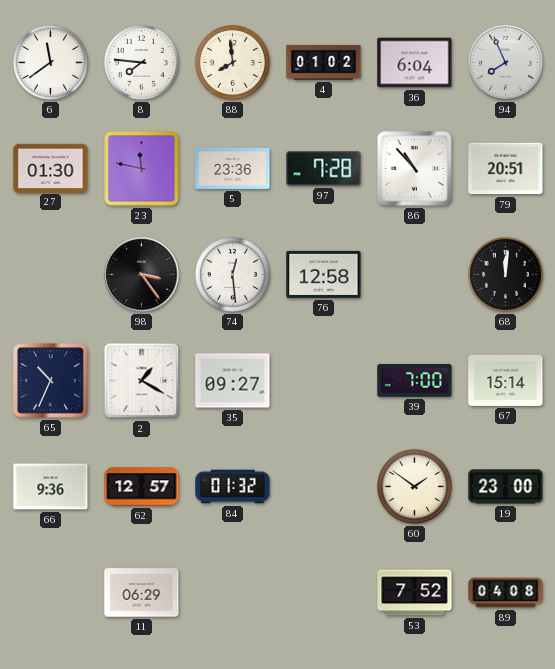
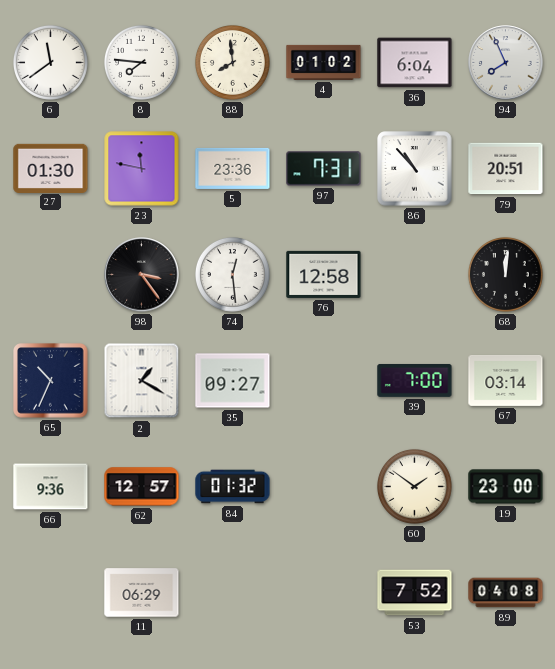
97: 7:28 -> 7:31 (324, 169)
67: 15:14 -> 03:14 (506, 380)
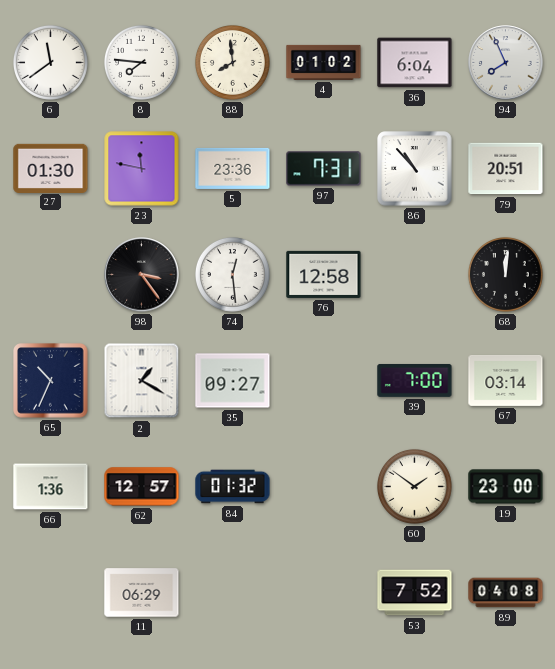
66: 9:36 -> 1:36 (51, 487)
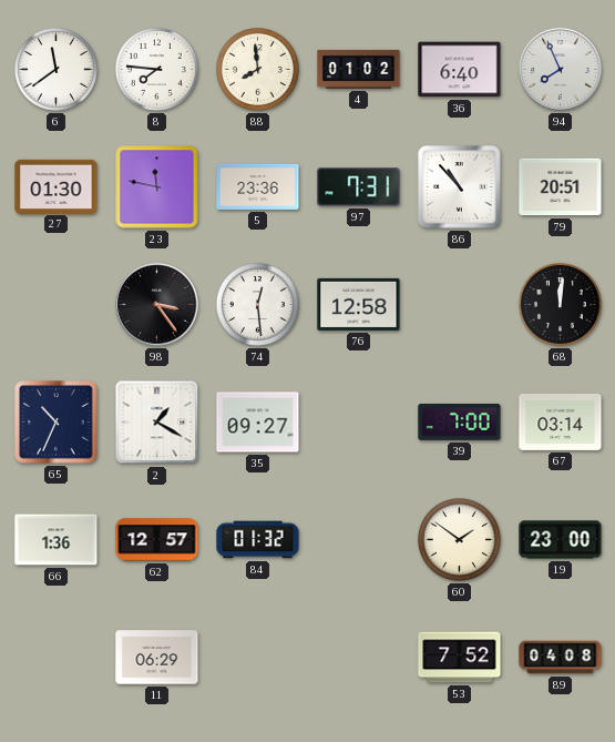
36: 6:04 -> 6:40 (460, 70)
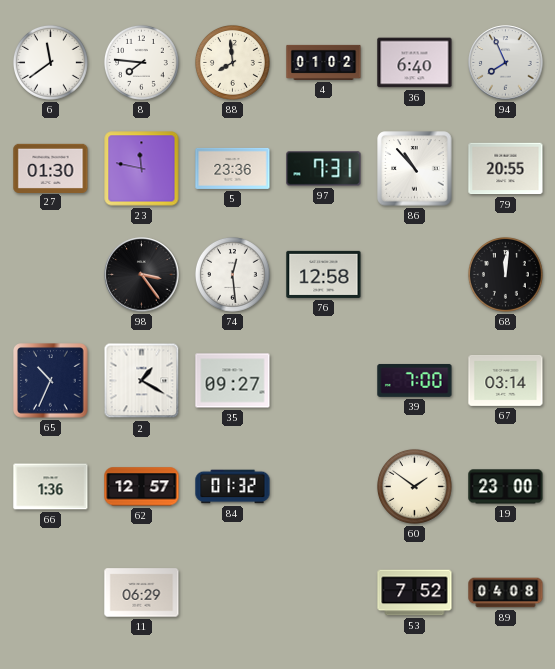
79: 20:51 -> 20:55 (506, 169)
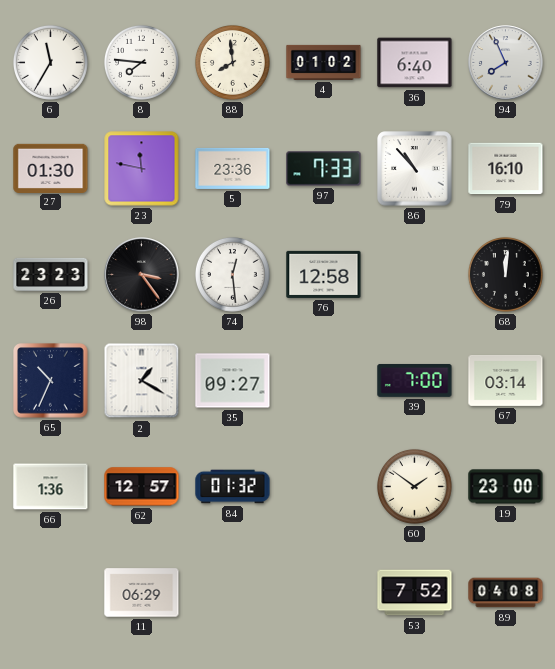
6: 11:39 -> 11:35 (50, 62)
97: 7:31 -> 7:33 (324, 169)
79: 20:55 -> 16:10 (506, 169)
26: none -> 23:23 (51, 274)
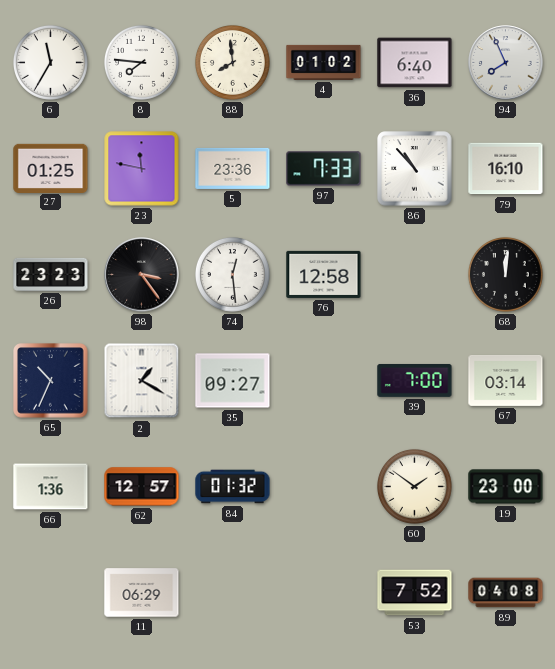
27: 01:30 -> 01:25 (51, 168)
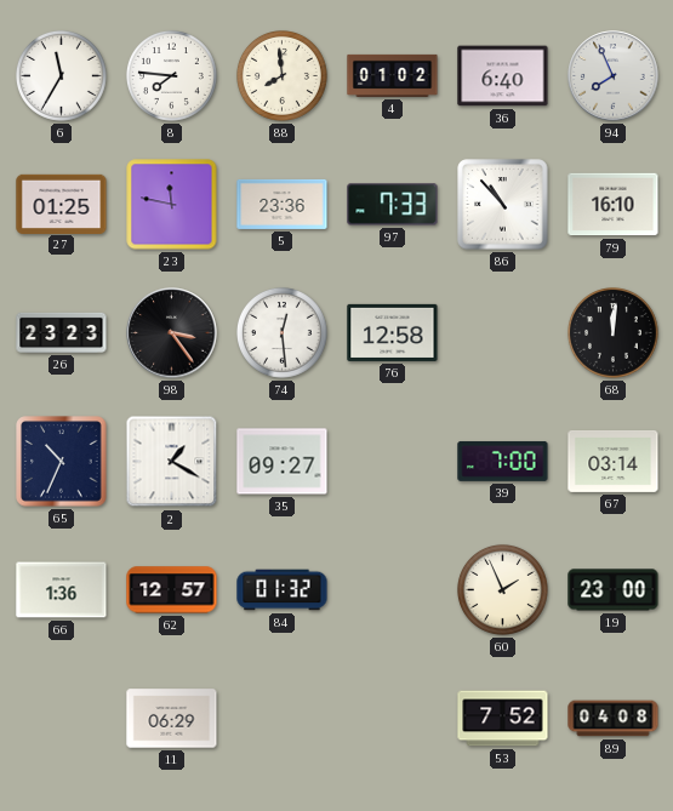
60: 1:51 -> 1:56 (502, 589)
